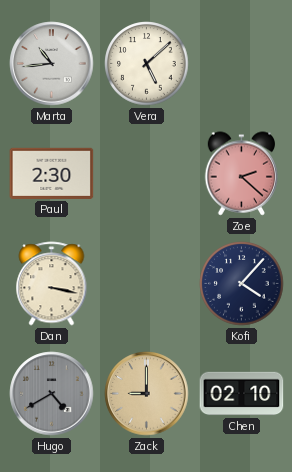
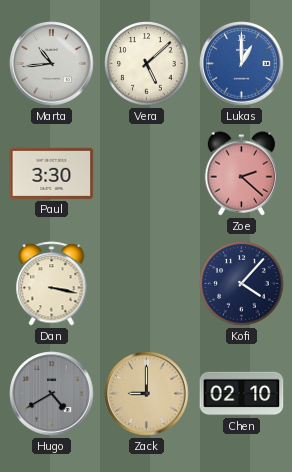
Lukas: none -> 1:00 (242, 64)
Paul: 2:30 -> 3:30 (52, 173)
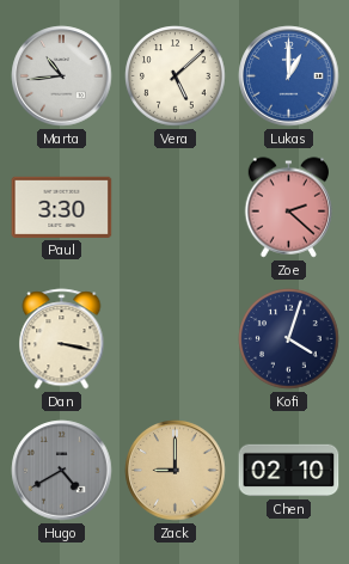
Kofi: 4:07 -> 4:03 (289, 339)
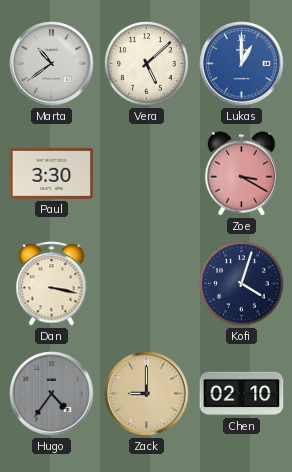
Marta: 10:44 -> 10:39 (52, 64)
Zoe: 2:22 -> 3:20 (242, 174)
Hugo: 4:40 -> 4:36 (52, 394)
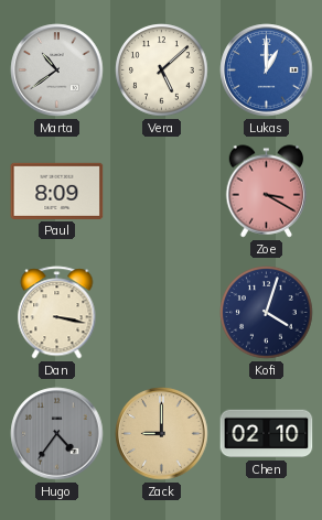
Paul: 3:30 -> 8:09 (57, 191)
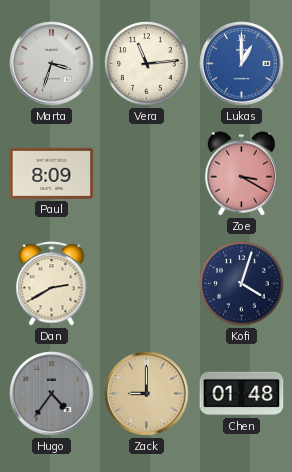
Marta: 10:39 -> 3:33 (52, 64)
Vera: 5:08 -> 11:14 (147, 64)
Dan: 3:17 -> 2:40 (52, 284)
Chen: 02:10 -> 01:48 (242, 394)
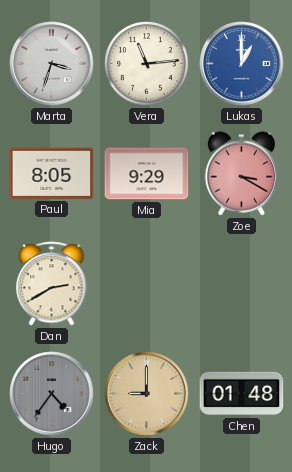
Paul: 8:09 -> 8:05 (52, 173)
Mia: none -> 9:29 (147, 174)
Kofi: 4:03 -> none (242, 284)
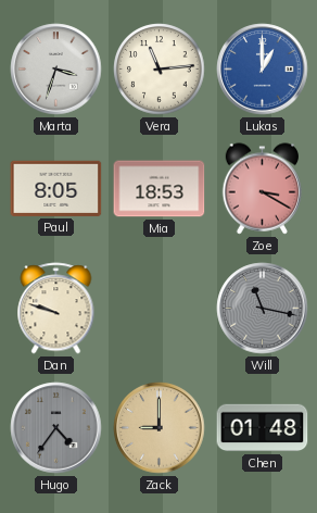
Mia: 9:29 -> 18:53 (160, 189)
Dan: 2:40 -> 9:48 (56, 309)
Will: none -> 11:17 (263, 309)
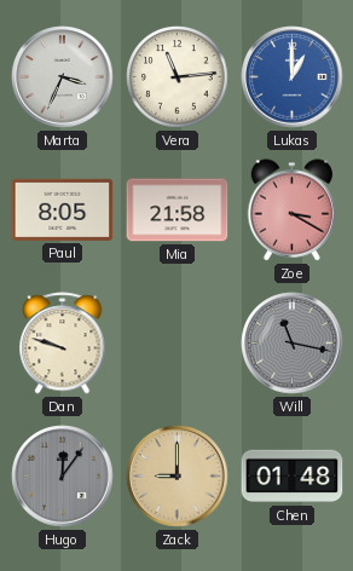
Marta: 3:33 -> 3:34 (63, 77)
Mia: 18:53 -> 21:58 (178, 210)
Hugo: 4:36 -> 12:06 (63, 477)
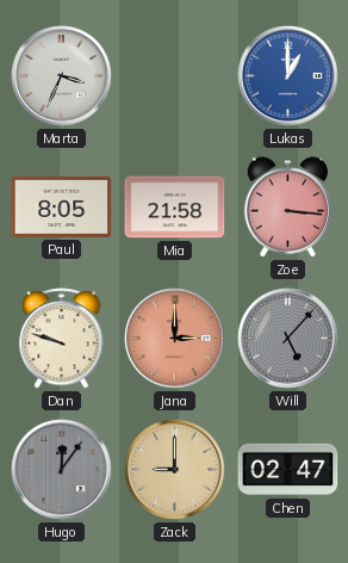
Vera: 11:14 -> none (178, 77)
Zoe: 3:20 -> 3:16 (288, 208)
Jana: none -> 3:00 (175, 339)
Will: 11:17 -> 5:07 (288, 339)
Chen: 01:48 -> 02:47 (288, 470)
